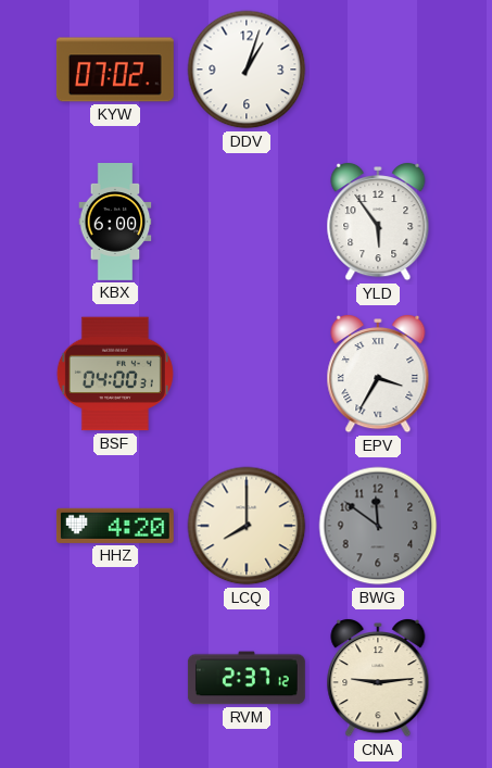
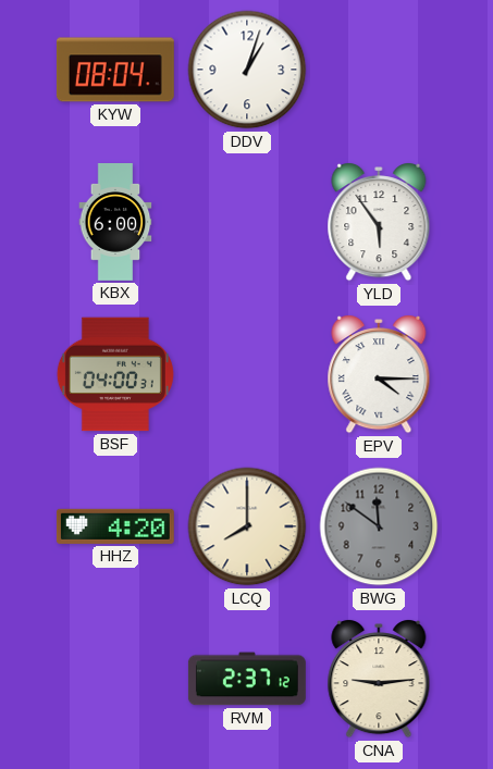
KYW: 07:02 -> 08:04 (115, 70)
EPV: 3:35 -> 4:15 (379, 375)
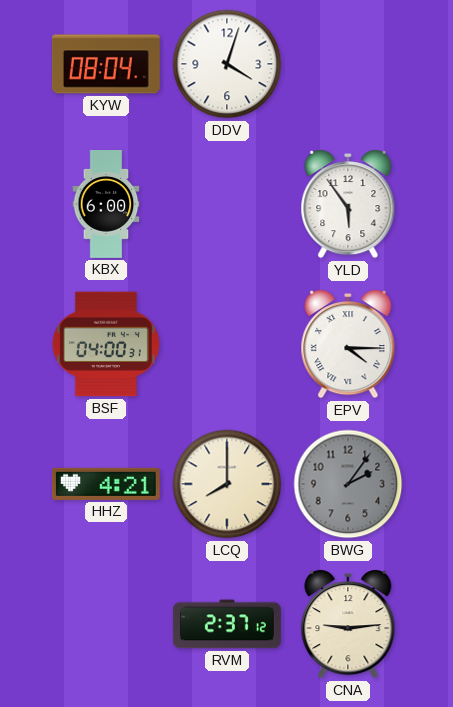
DDV: 1:03 -> 4:03 (227, 64)
HHZ: 4:20 -> 4:21 (106, 484)
BWG: 11:51 -> 2:06 (348, 484)
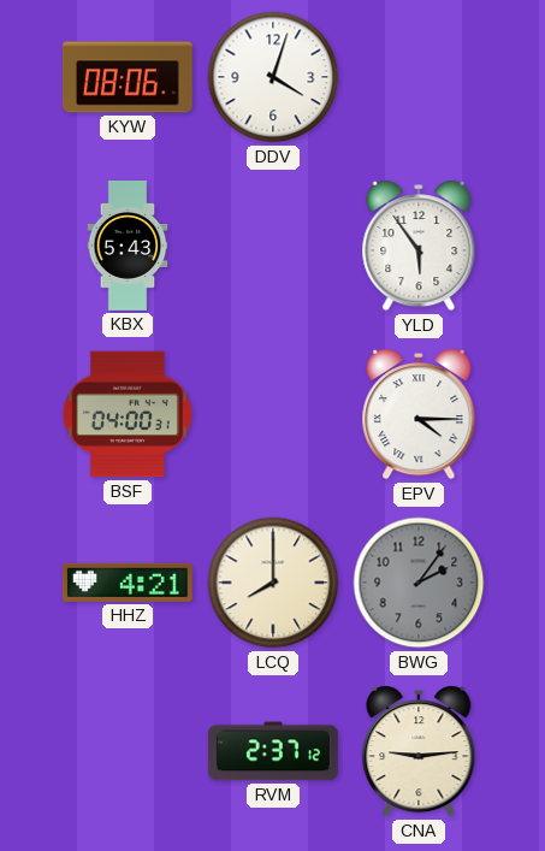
KYW: 08:04 -> 08:06 (128, 77)
KBX: 6:00 -> 5:43 (128, 247)
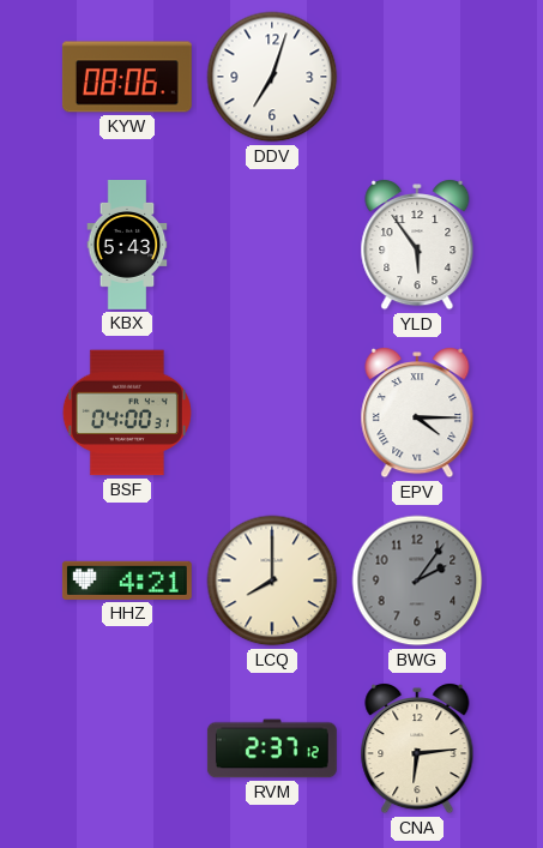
DDV: 4:03 -> 7:03 (272, 77)
CNA: 9:14 -> 6:14 (417, 750)
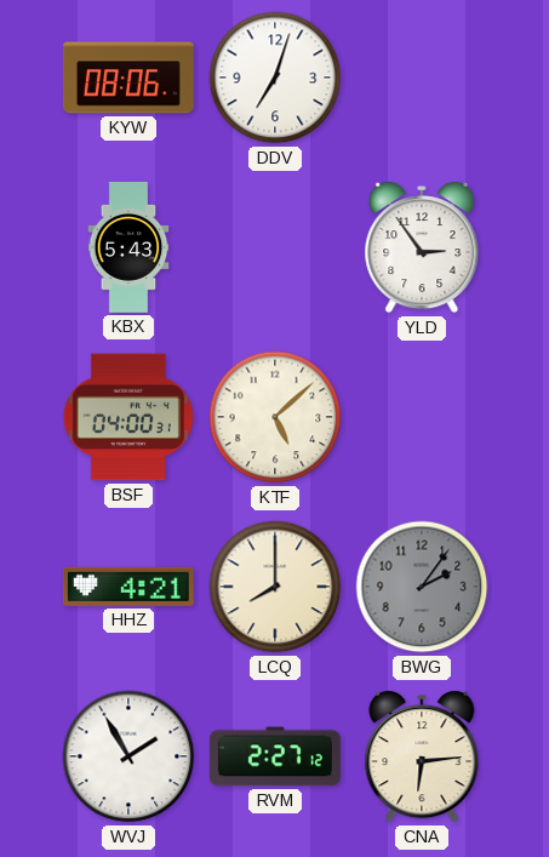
YLD: 5:54 -> 2:54 (422, 248)
KTF: none -> 5:08 (275, 417)
EPV: 4:15 -> none (417, 414)
WVJ: none -> 1:55 (128, 756)
RVM: 2:37 -> 2:27 (275, 756)
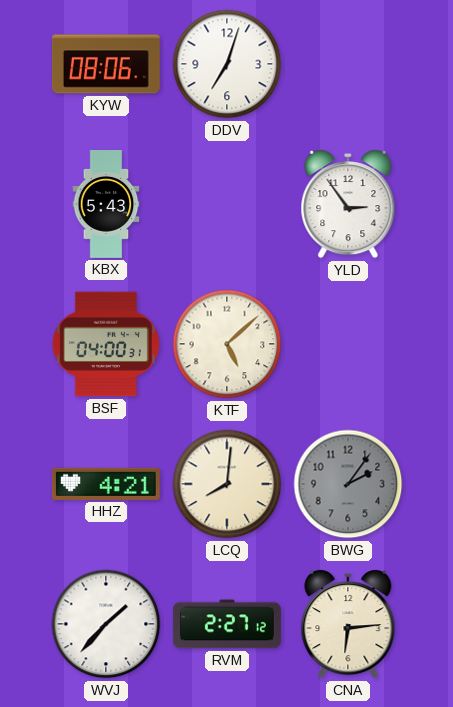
LCQ: 8:00 -> 8:01 (227, 484)
WVJ: 1:55 -> 1:37 (106, 624)
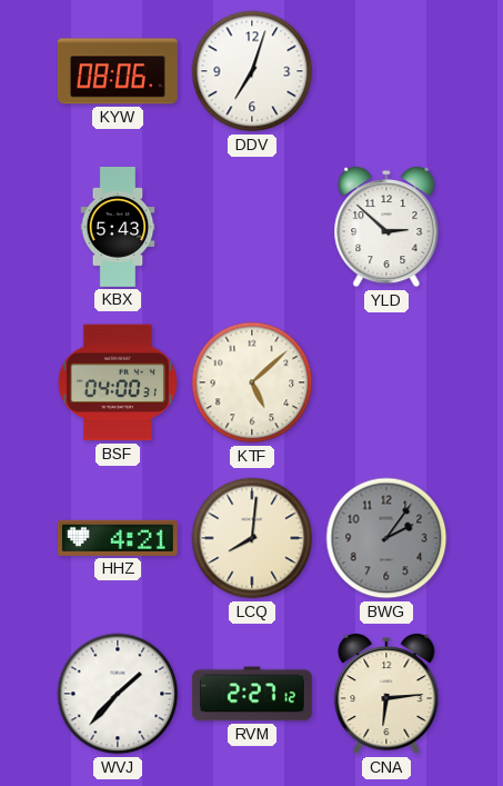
YLD: 2:54 -> 2:52 (386, 228)
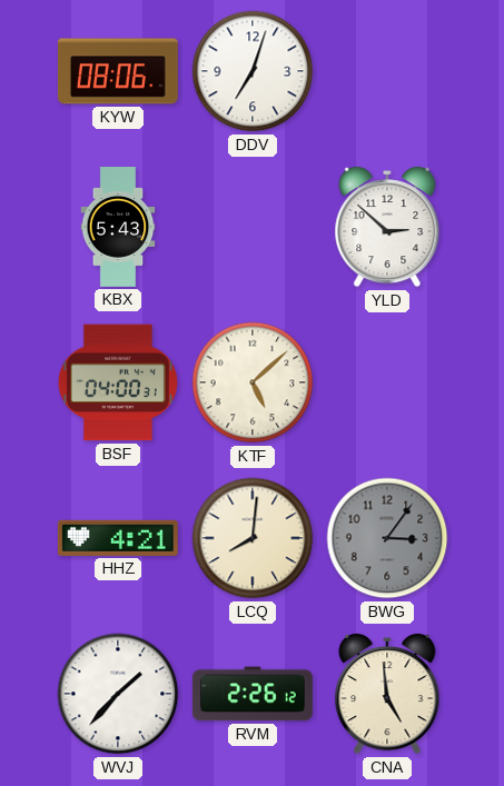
BWG: 2:06 -> 3:06 (387, 538)
RVM: 2:27 -> 2:26 (253, 694)
CNA: 6:14 -> 4:59 (387, 695)
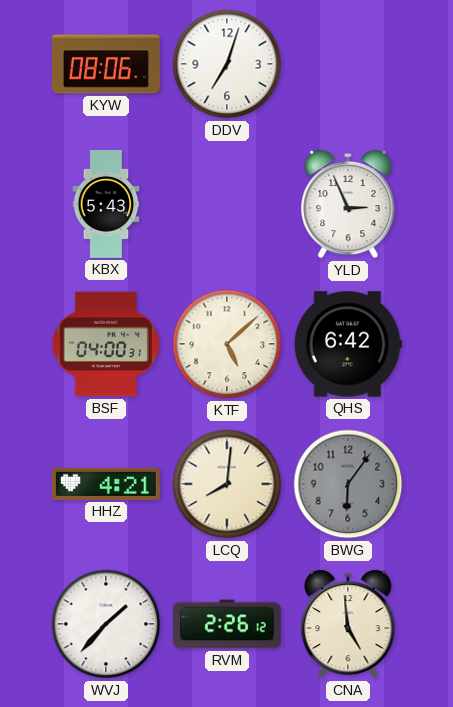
YLD: 2:52 -> 2:56 (348, 205)
QHS: none -> 6:42 (348, 344)
BWG: 3:06 -> 6:06 (348, 484)
